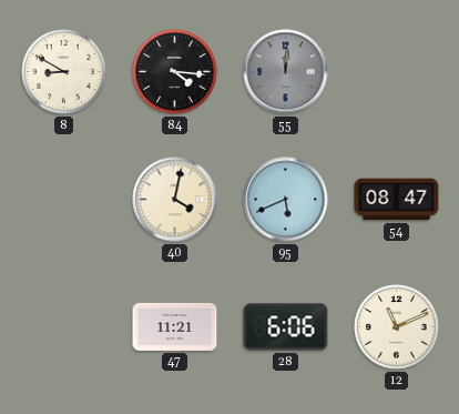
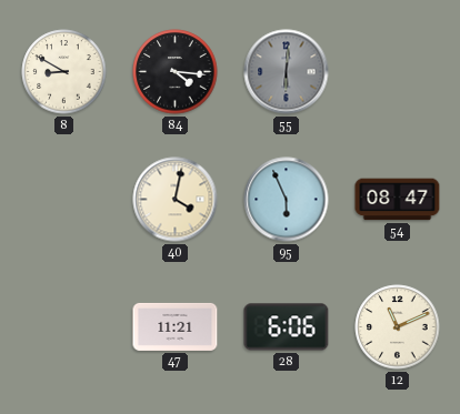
55: 12:01 -> 6:01 (287, 72)
95: 5:41 -> 5:56 (287, 200)
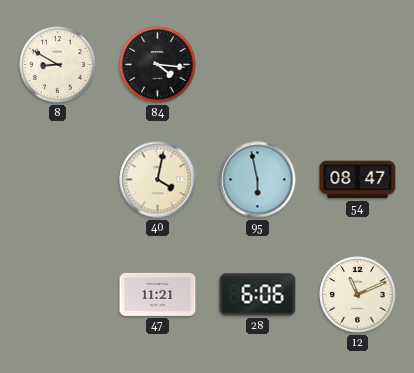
55: 6:01 -> none (287, 72)
95: 5:56 -> 5:58 (258, 180)
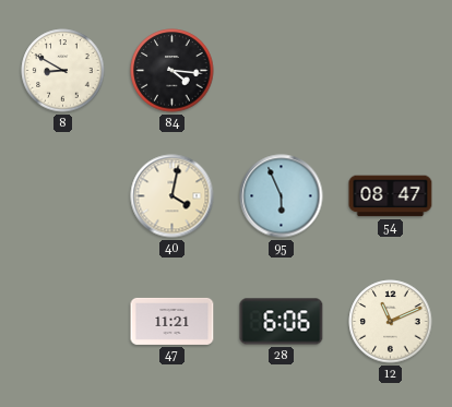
95: 5:58 -> 5:56 (282, 196)
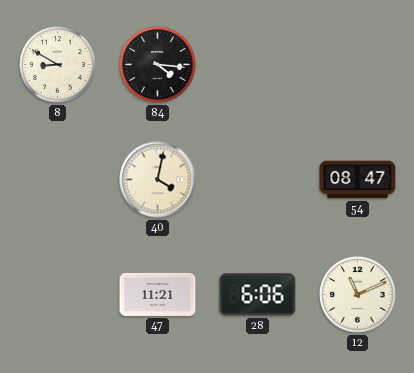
95: 5:56 -> none (282, 196)
